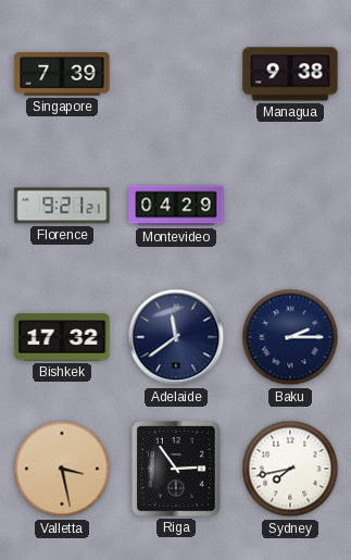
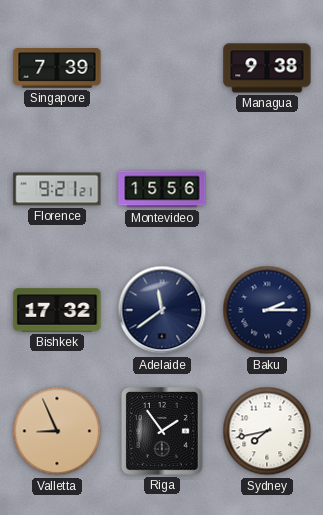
Montevideo: 04:29 -> 15:56 (162, 189)
Valletta: 3:28 -> 8:56 (57, 431)
Riga: 2:54 -> 1:54 (163, 431)
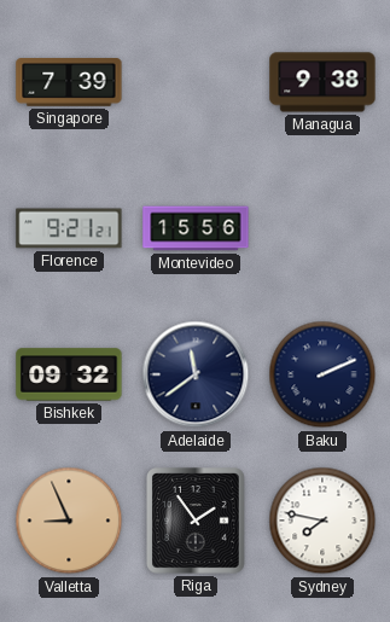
Bishkek: 17:32 -> 09:32 (69, 374)
Baku: 2:15 -> 2:11 (322, 374)
Sydney: 7:43 -> 7:47 (322, 521)
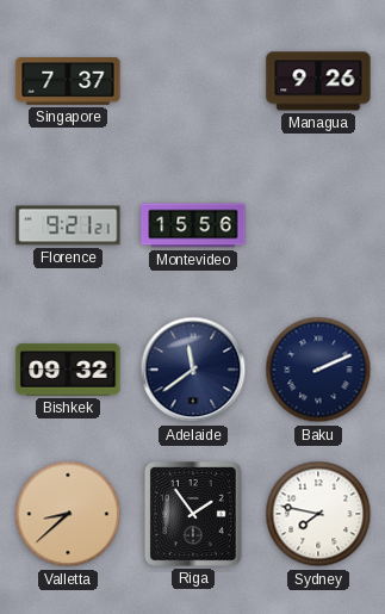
Singapore: 7:39 -> 7:37 (68, 82)
Managua: 9:38 -> 9:26 (318, 81)
Valletta: 8:56 -> 8:38 (68, 514)
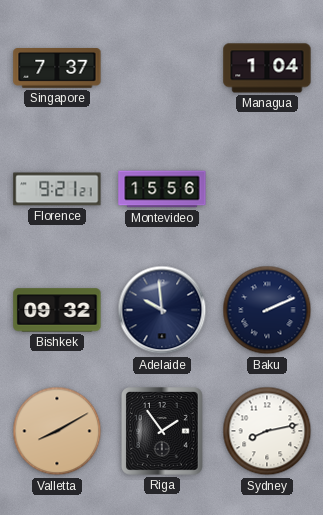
Managua: 9:26 -> 1:04 (267, 68)
Adelaide: 11:39 -> 9:59 (162, 310)
Valletta: 8:38 -> 8:10 (57, 431)
Sydney: 7:47 -> 8:13 (267, 431)
